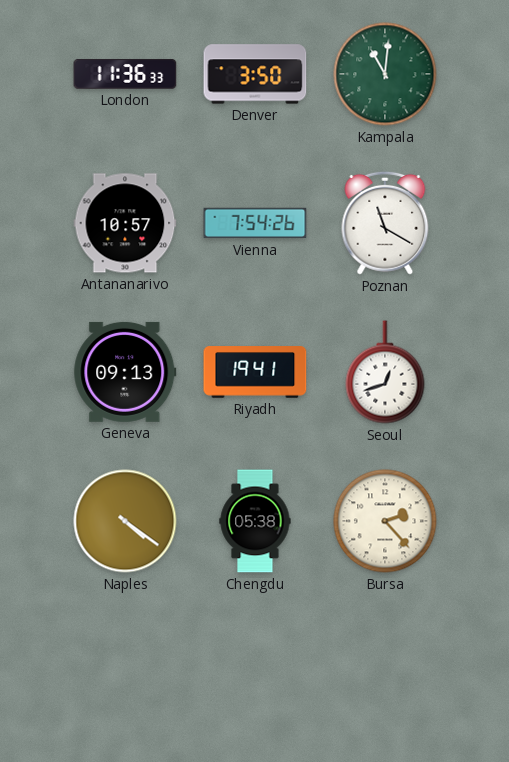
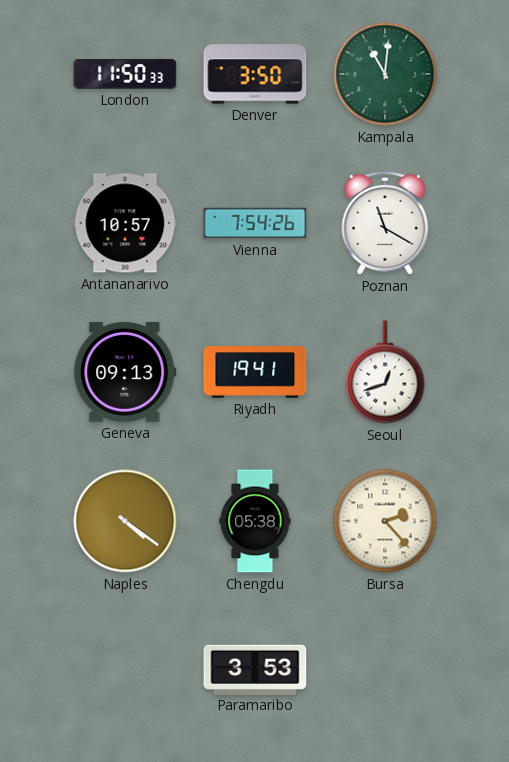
London: 11:36 -> 11:50 (125, 75)
Paramaribo: none -> 3:53 (255, 669)
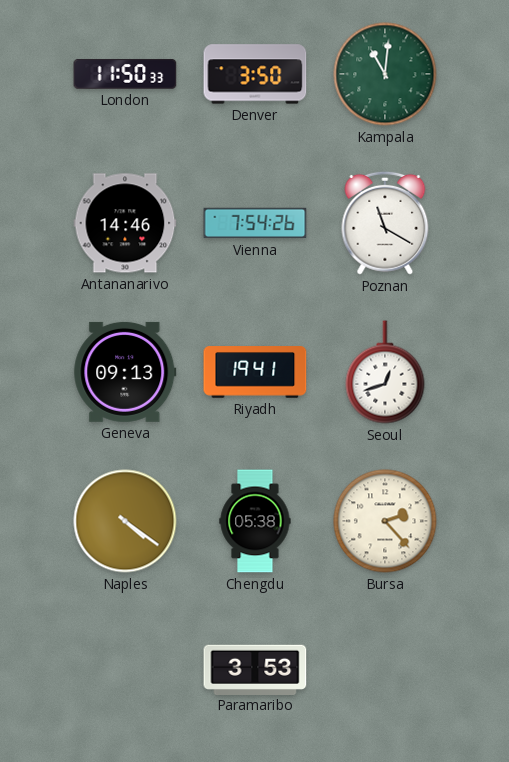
Antananarivo: 10:57 -> 14:46 (125, 223)
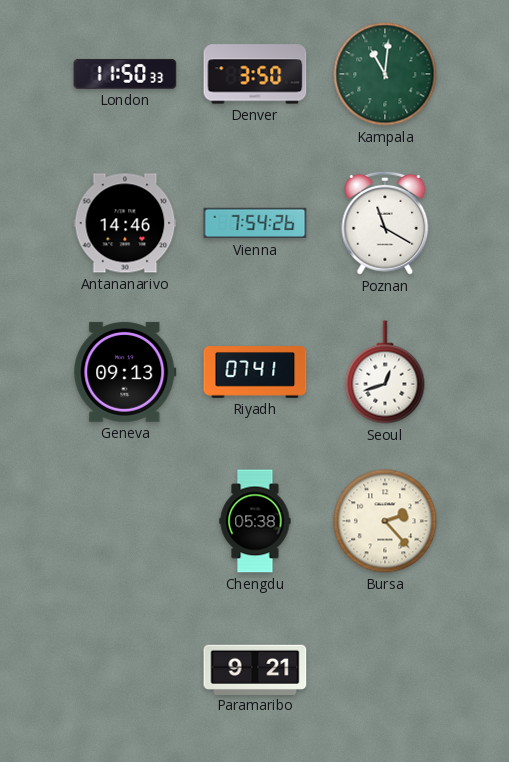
Riyadh: 19:41 -> 07:41 (255, 372)
Naples: 4:21 -> none (125, 521)
Paramaribo: 3:53 -> 9:21 (255, 669)
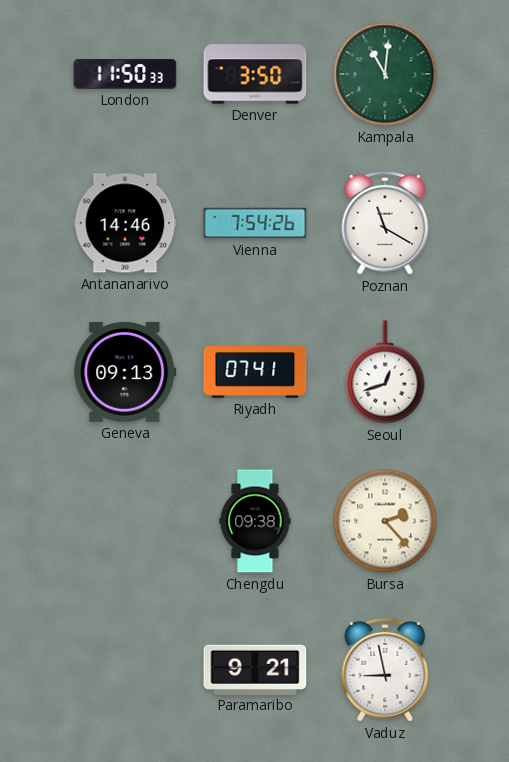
Chengdu: 05:38 -> 09:38 (255, 521)
Vaduz: none -> 8:58 (385, 670)
